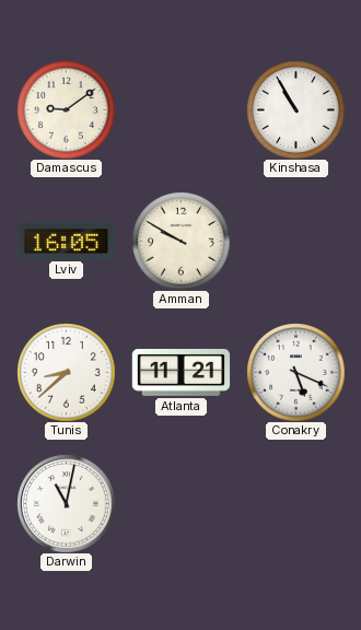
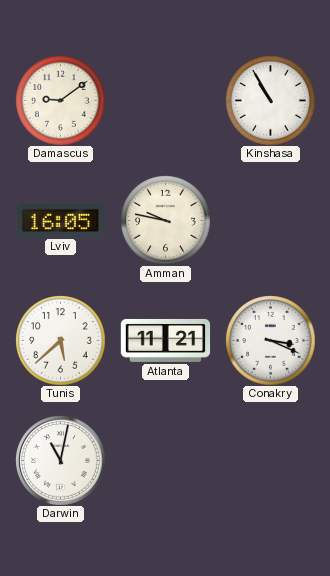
Amman: 9:50 -> 9:47 (165, 220)
Tunis: 8:38 -> 5:38 (60, 340)
Conakry: 5:19 -> 3:19 (270, 340)
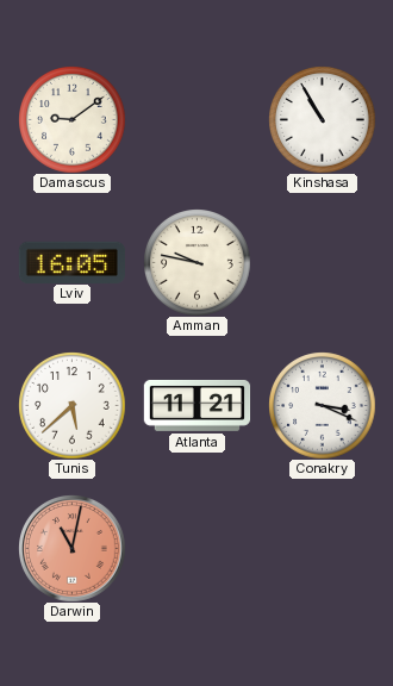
Darwin dial: white -> salmon (71, 548)
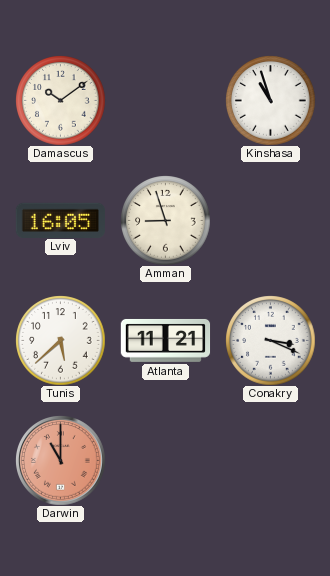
Damascus: 9:09 -> 10:09 (60, 100)
Kinshasa: 10:55 -> 10:57 (270, 100)
Amman: 9:47 -> 8:57 (165, 220)
Darwin: 11:02 -> 11:00 (60, 460)
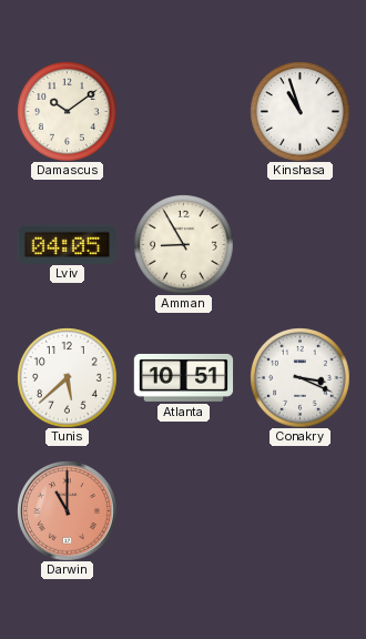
Lviv: 16:05 -> 04:05 (67, 244)
Amman: 8:57 -> 8:55 (183, 244)
Atlanta: 11:21 -> 10:51 (183, 377)
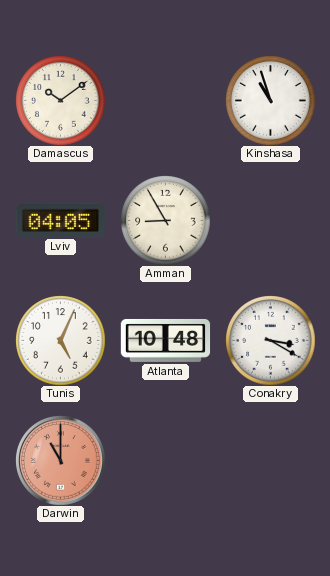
Tunis: 5:38 -> 5:04 (60, 340)
Atlanta: 10:51 -> 10:48 (165, 340)
Conakry: 3:19 -> 3:20 (270, 340)
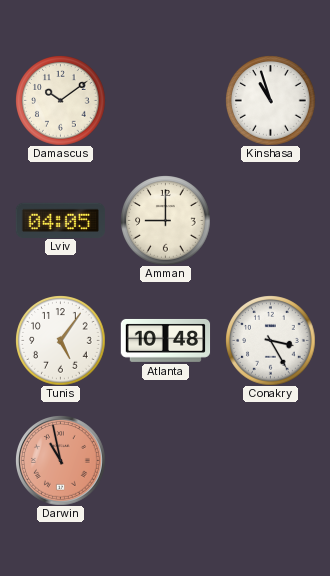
Amman: 8:55 -> 9:00 (165, 220)
Tunis: 5:04 -> 5:06 (60, 340)
Conakry: 3:20 -> 3:25 (270, 340)
Darwin: 11:00 -> 10:58 (60, 460)
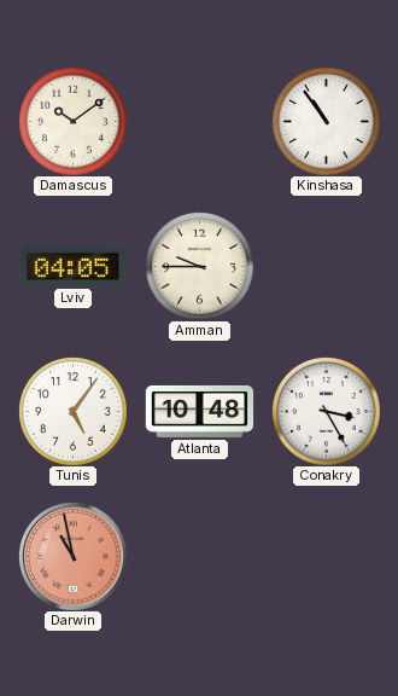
Kinshasa: 10:57 -> 10:54 (326, 121)
Amman: 9:00 -> 9:45 (199, 266)
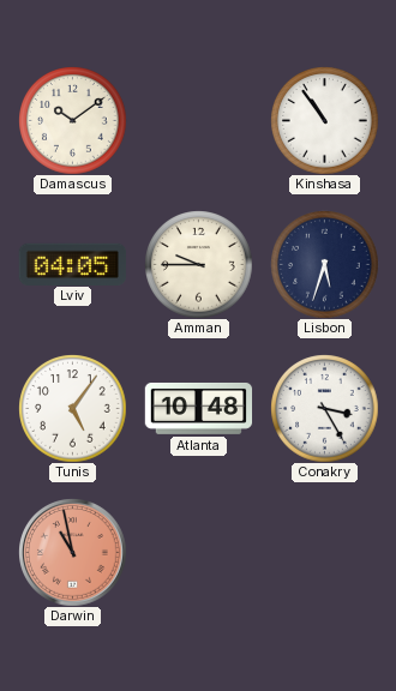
Lisbon: none -> 5:33 (324, 264)
